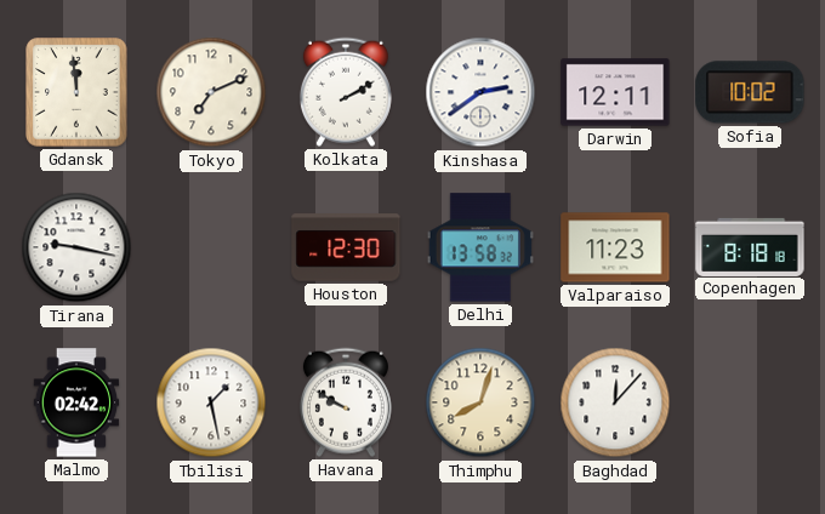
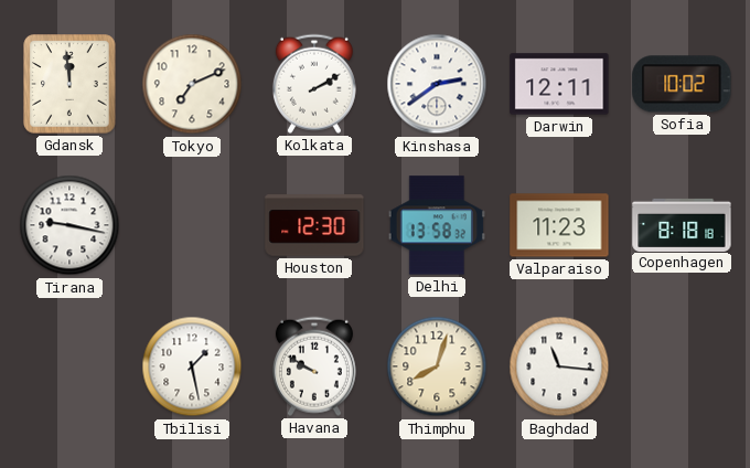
Malmo: 02:42 -> none (76, 402)
Baghdad: 12:07 -> 11:16 (559, 366)
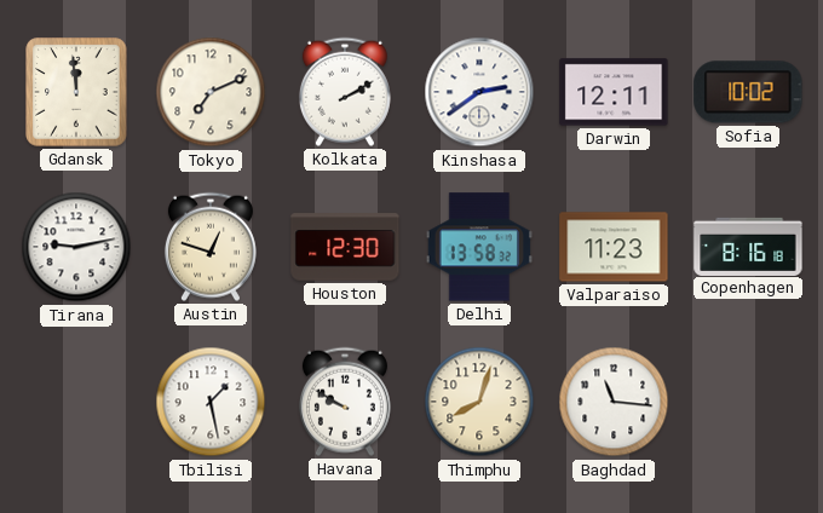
Tirana: 9:17 -> 9:13 (76, 247)
Austin: none -> 12:48 (211, 247)
Copenhagen: 8:18 -> 8:16 (748, 246)
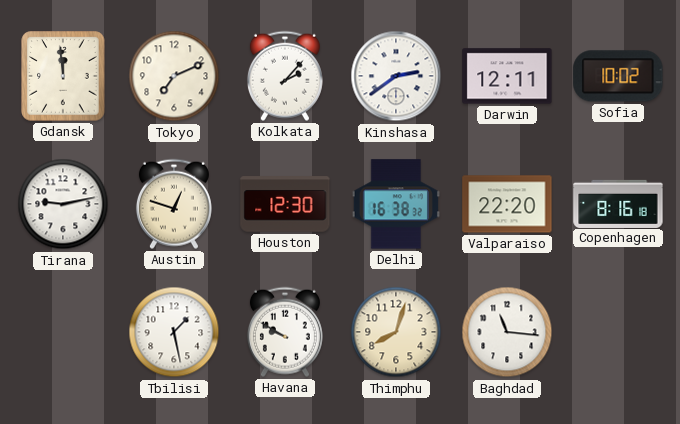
Kolkata: 2:10 -> 2:07 (285, 76)
Delhi: 13:58 -> 16:38 (396, 204)
Valparaiso: 11:23 -> 22:20 (507, 204)
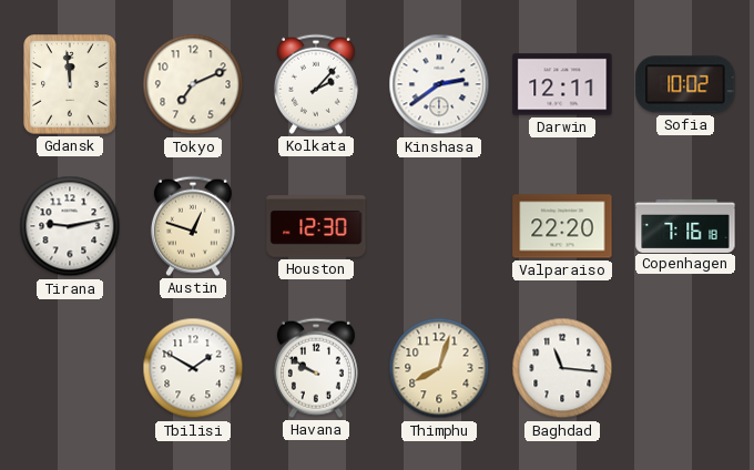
Delhi: 16:38 -> none (396, 204)
Copenhagen: 8:16 -> 7:16 (685, 225)
Tbilisi: 1:28 -> 1:50 (193, 368)
